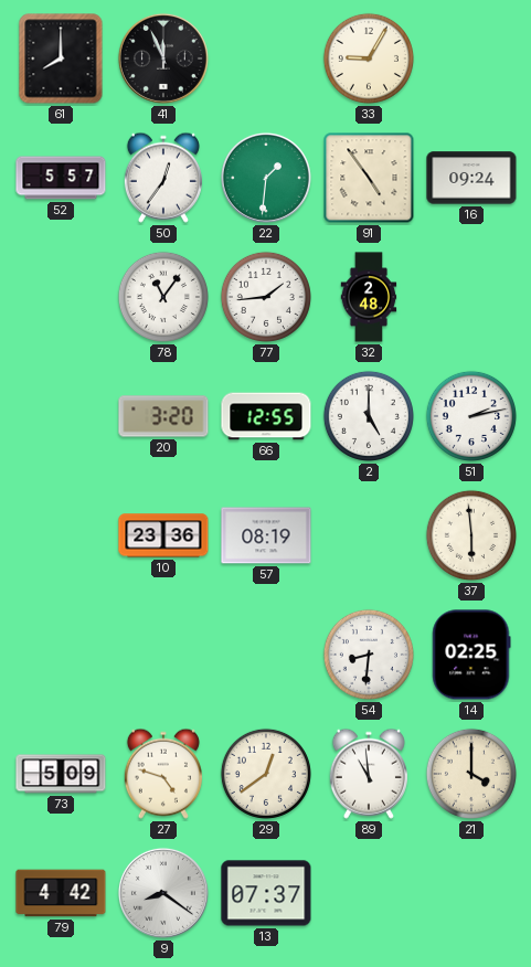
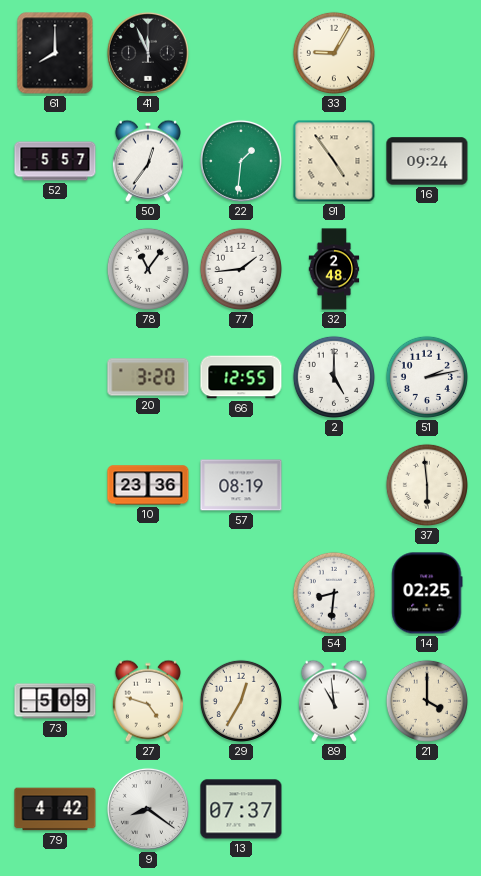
29: 12:39 -> 12:35 (241, 701)
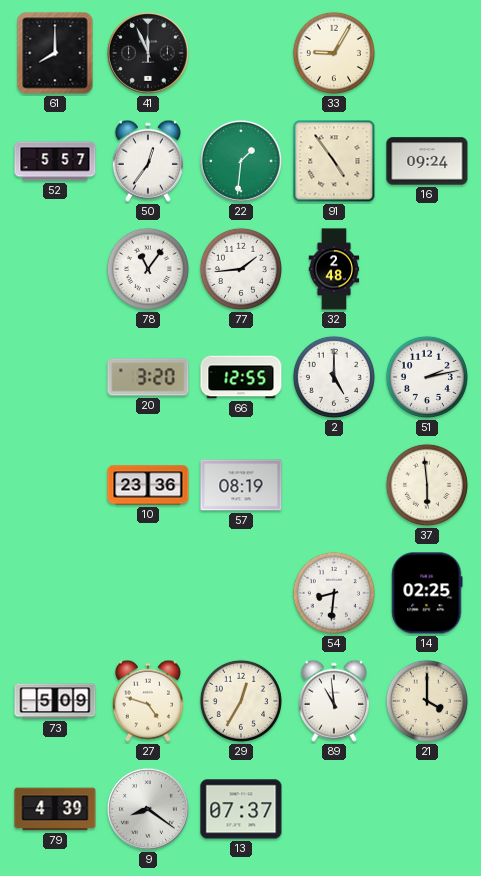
79: 4:42 -> 4:39 (55, 809)
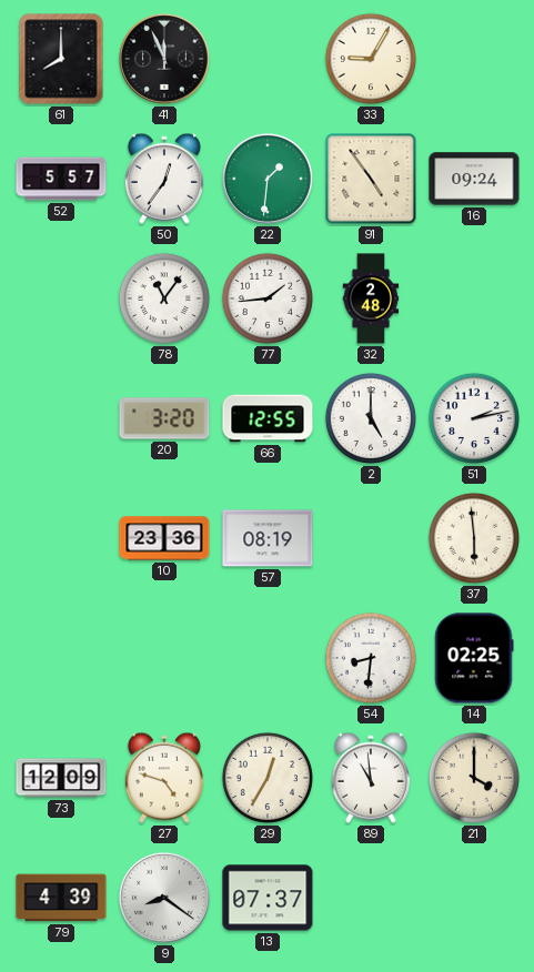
73: 5:09 -> 12:09 (61, 778)
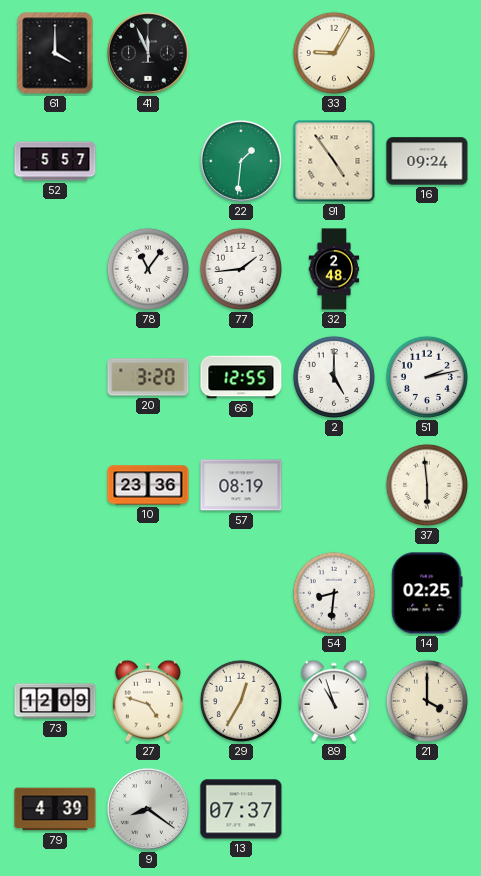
61: 8:00 -> 4:00 (55, 53)
50: 12:36 -> none (164, 179)
89: 10:59 -> 10:57 (334, 701)
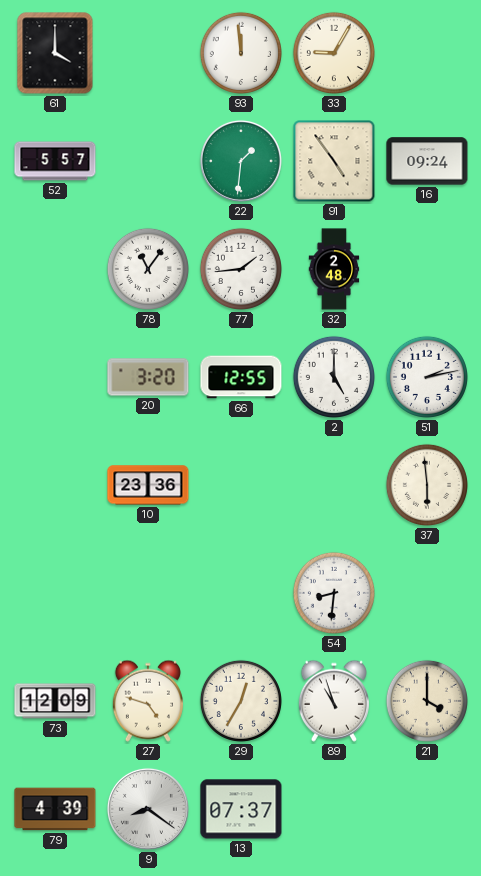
41: 11:56 -> none (148, 53)
93: none -> 11:59 (241, 53)
57: 08:19 -> none (241, 485)
14: 02:25 -> none (427, 593)
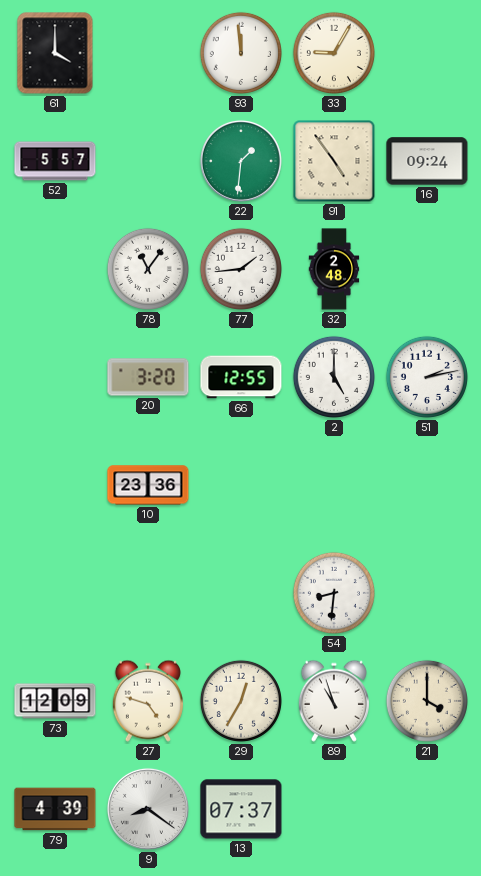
37: 5:59 -> none (427, 485)
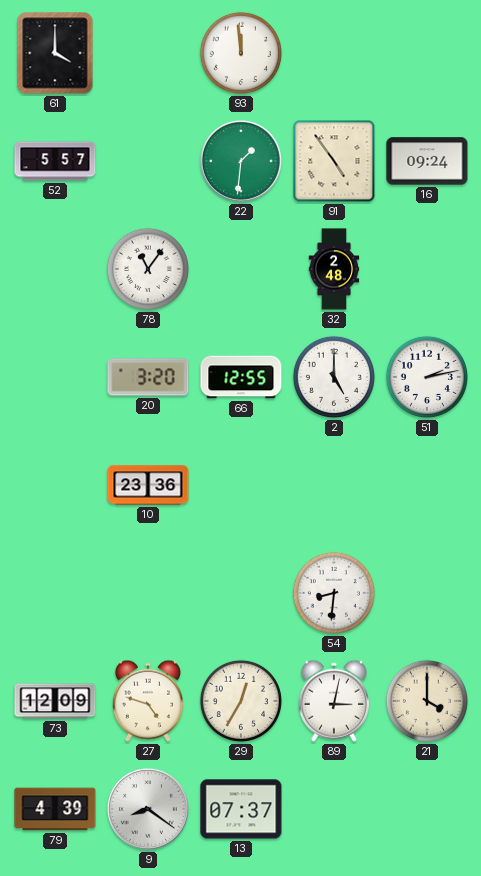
33: 9:05 -> none (334, 53)
77: 1:44 -> none (241, 269)
89: 10:57 -> 3:02 (334, 701)
